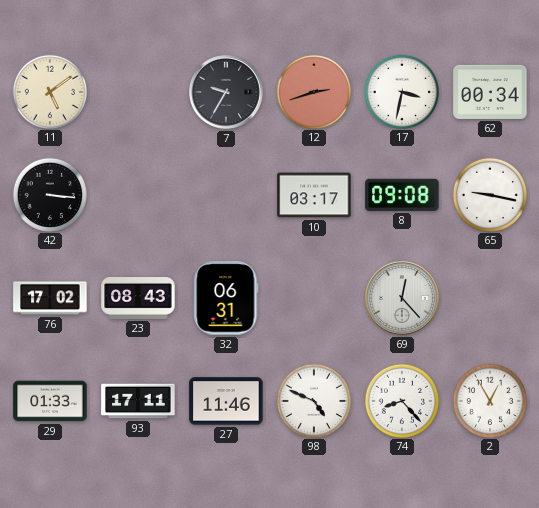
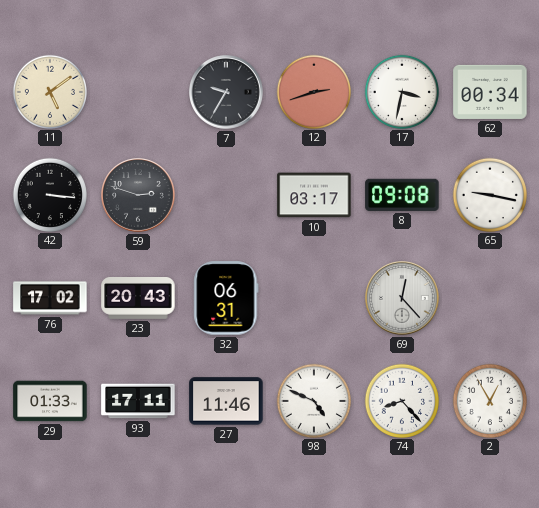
59: none -> 2:48 (139, 196)
23: 08:43 -> 20:43 (138, 299)
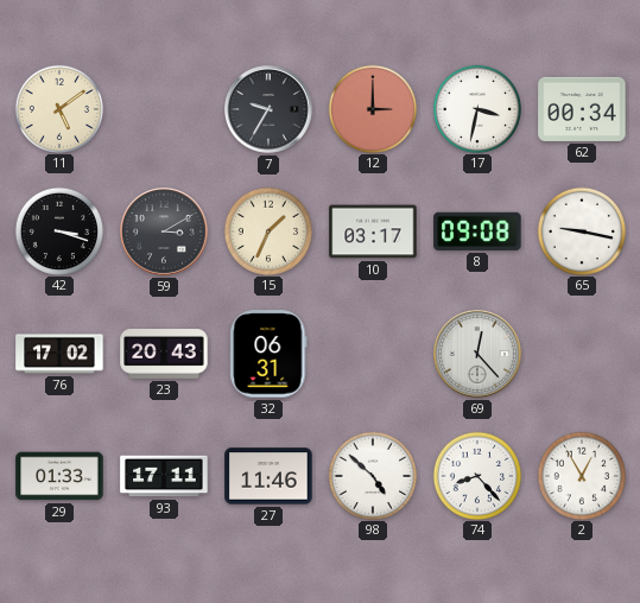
12: 2:42 -> 3:00 (372, 108)
42: 3:16 -> 3:18 (58, 230)
59: 2:48 -> 3:10 (165, 233)
15: none -> 1:34 (267, 230)
98: 4:49 -> 4:52 (372, 475)
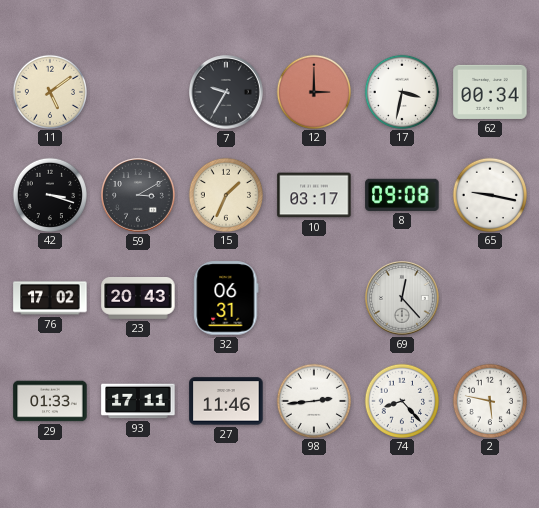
98: 4:52 -> 2:44 (313, 400)
2: 12:55 -> 5:47 (489, 400)
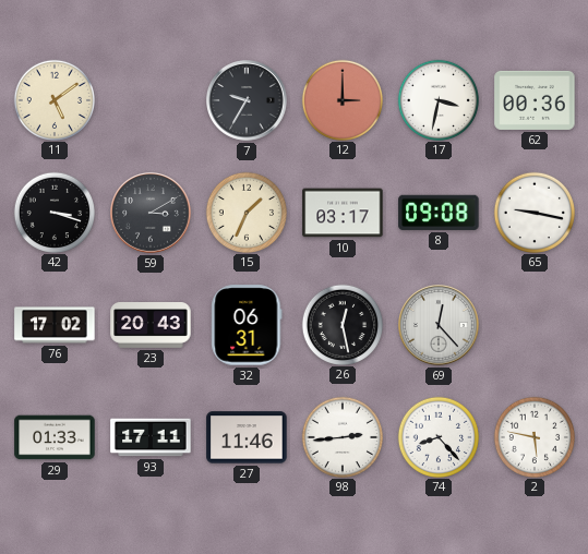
62: 00:34 -> 00:36 (535, 100)
26: none -> 12:28 (341, 324)
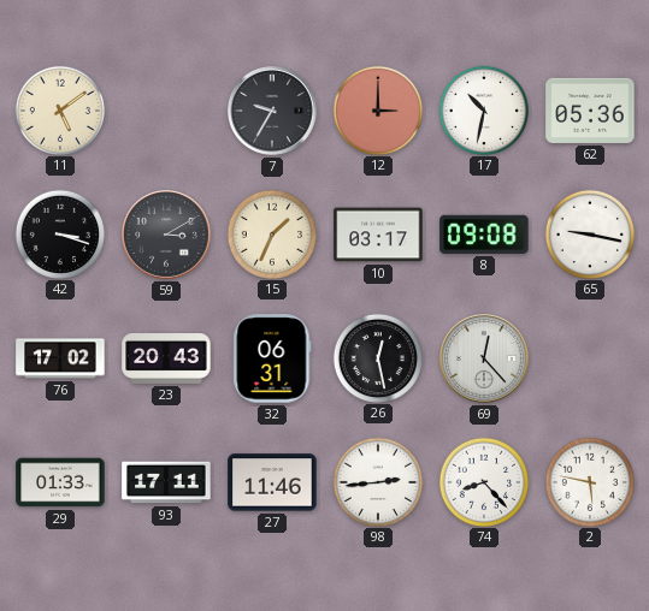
17: 3:32 -> 10:32 (483, 109)
62: 00:36 -> 05:36 (590, 111)
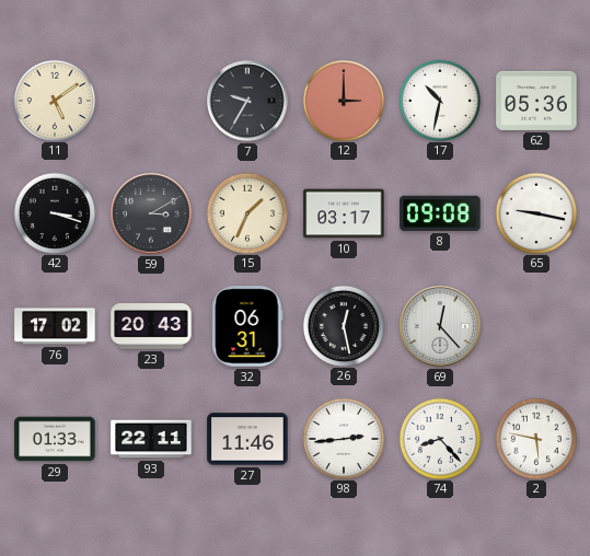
93: 17:11 -> 22:11 (151, 439)
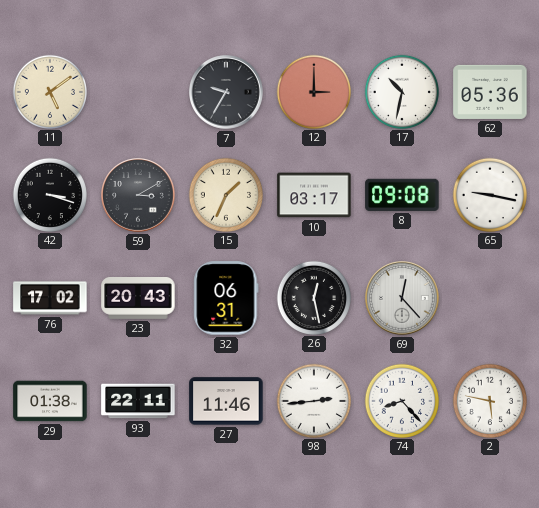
29: 01:33 -> 01:38 (50, 401)
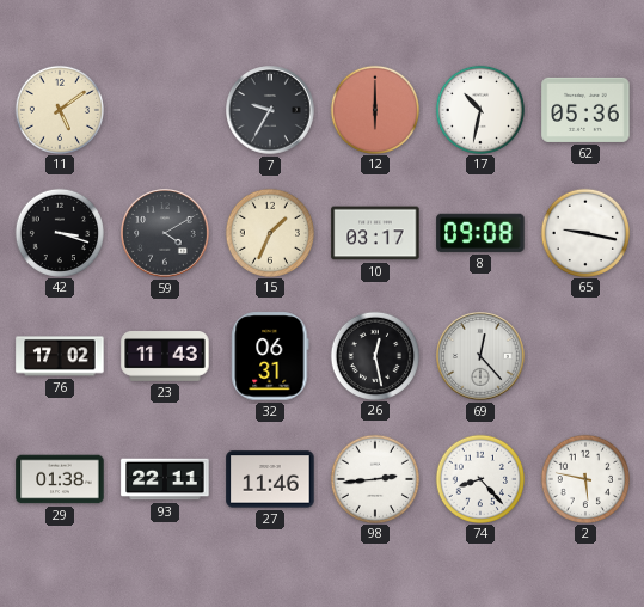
12: 3:00 -> 6:00 (374, 109)
59: 3:10 -> 4:10 (166, 234)
23: 20:43 -> 11:43 (165, 357)
